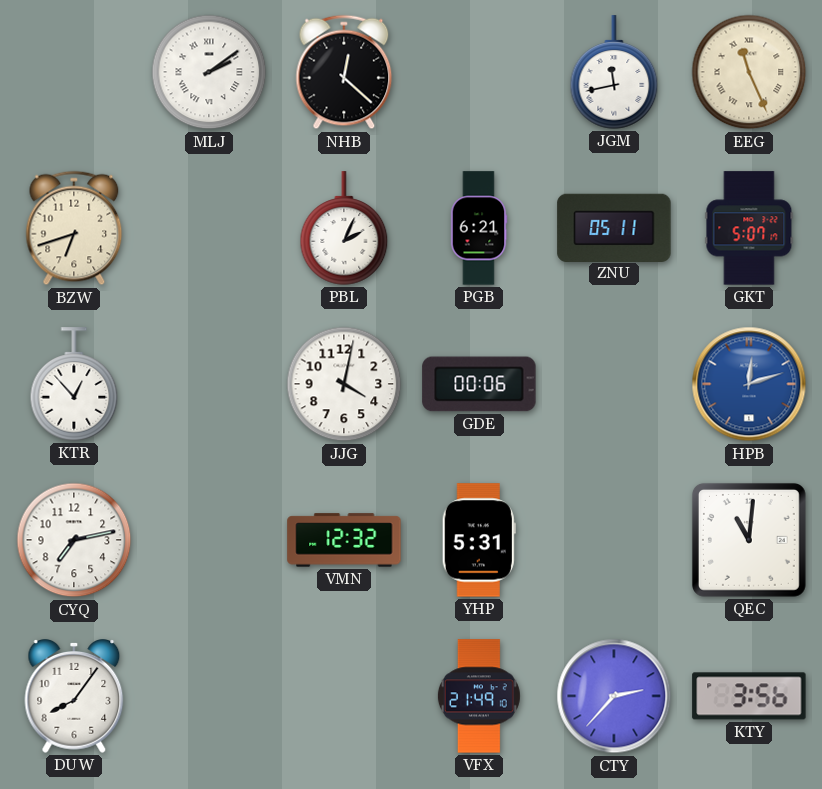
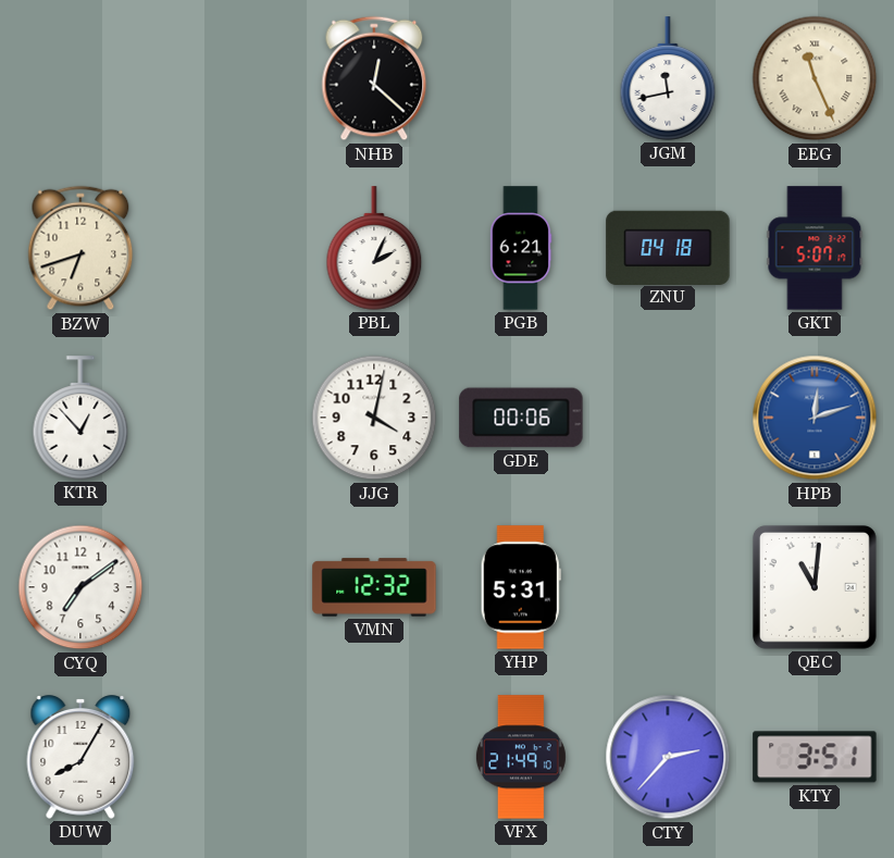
MLJ: 2:09 -> none (209, 72)
ZNU: 05:11 -> 04:18 (668, 247)
CYQ: 7:13 -> 7:09 (80, 587)
DUW: 8:06 -> 8:05 (80, 758)
KTY: 3:56 -> 3:51 (815, 757)
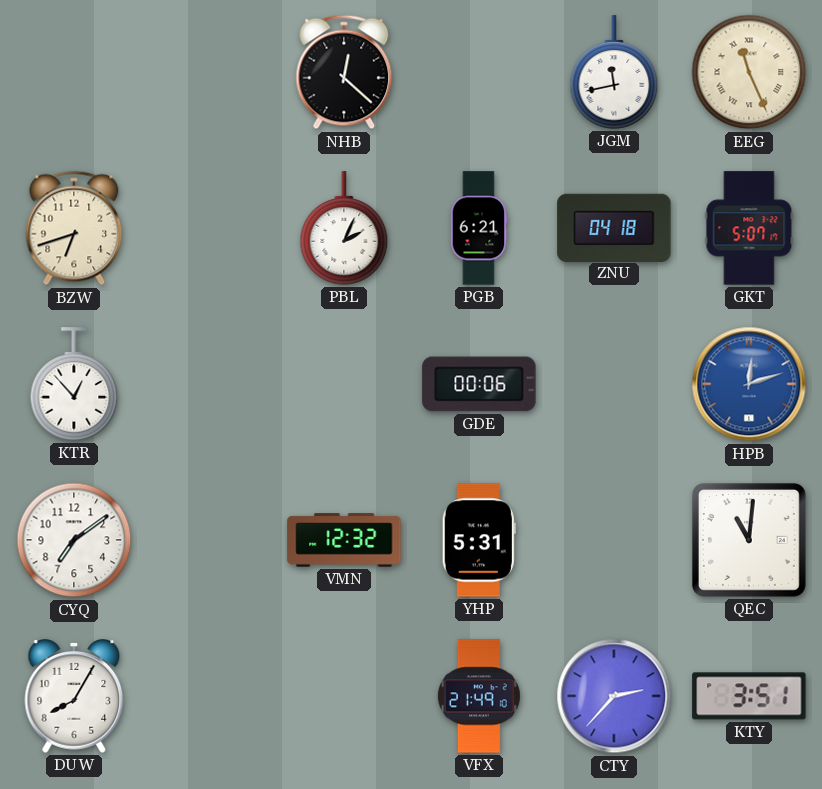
JJG: 4:02 -> none (374, 418)
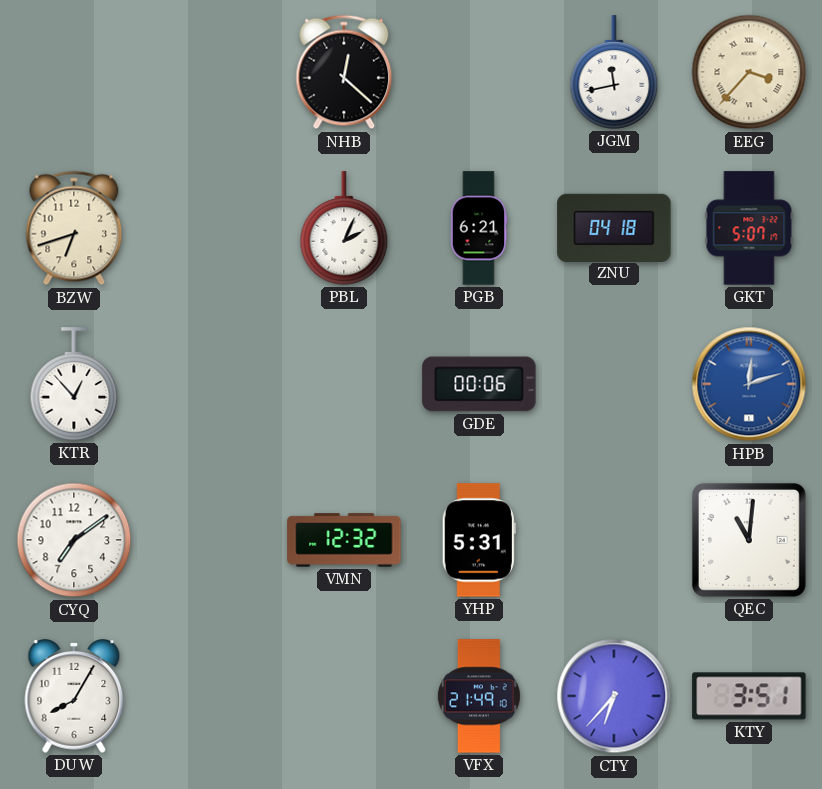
EEG: 11:26 -> 3:37 (749, 72)
CTY: 2:37 -> 6:37 (614, 696)
